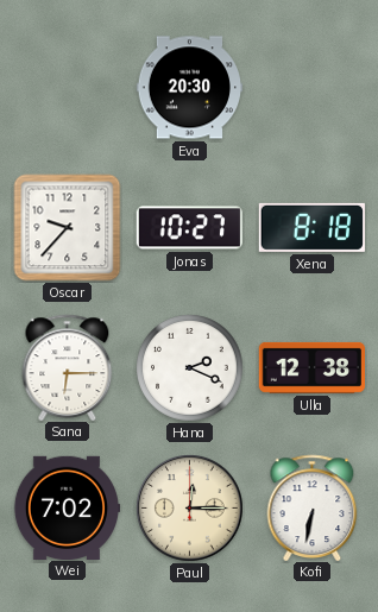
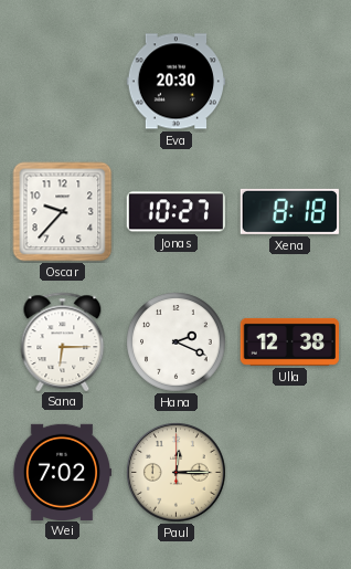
Kofi: 6:32 -> none (313, 507)
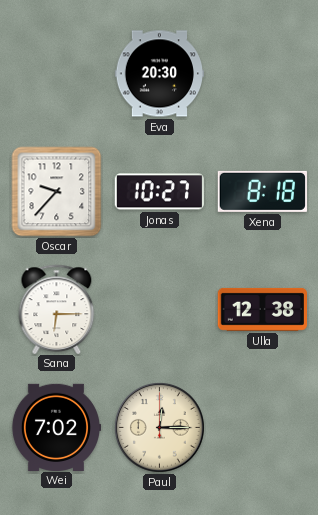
Hana: 2:19 -> none (177, 343)
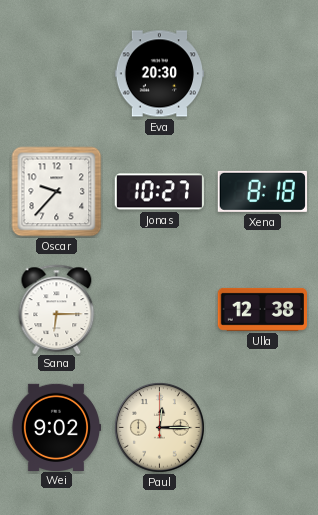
Wei: 7:02 -> 9:02 (55, 427)
